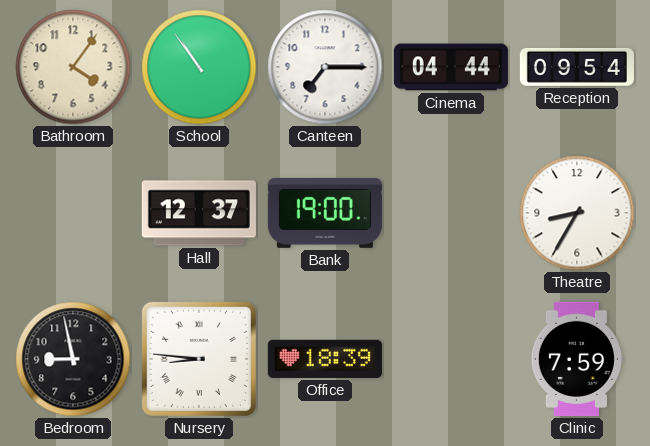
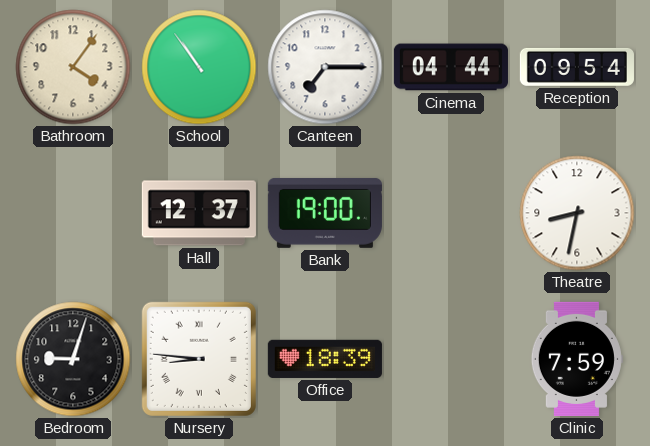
Theatre: 8:35 -> 8:32 (577, 213)
Bedroom: 8:58 -> 9:03 (73, 359)
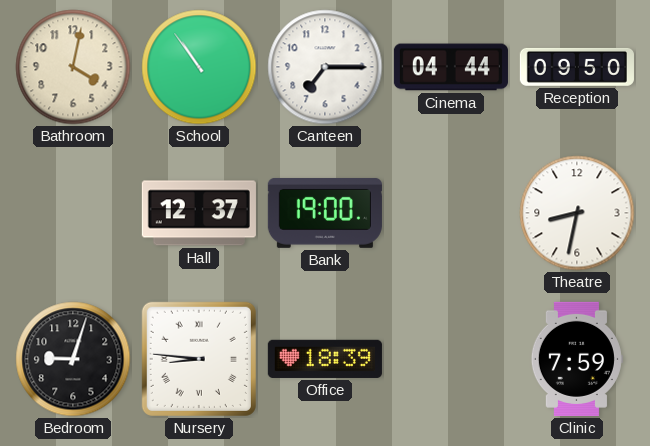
Bathroom: 4:06 -> 4:02 (73, 67)
Reception: 09:54 -> 09:50 (577, 67)
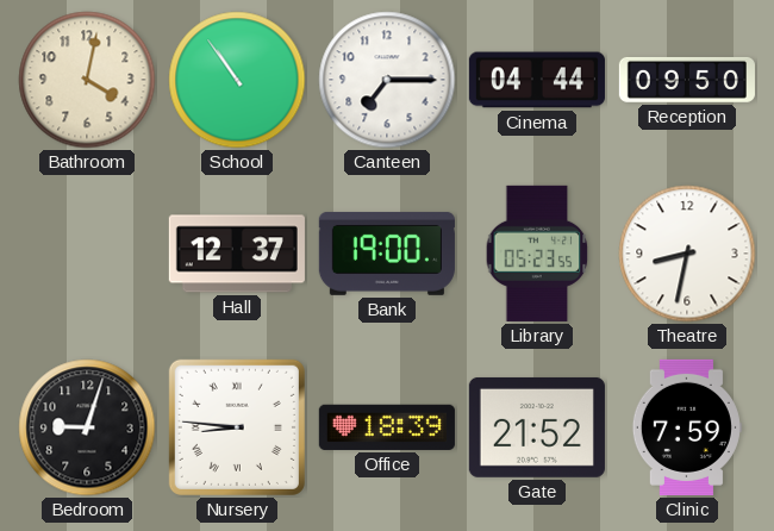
Library: none -> 05:23 (537, 254)
Gate: none -> 21:52 (537, 427)
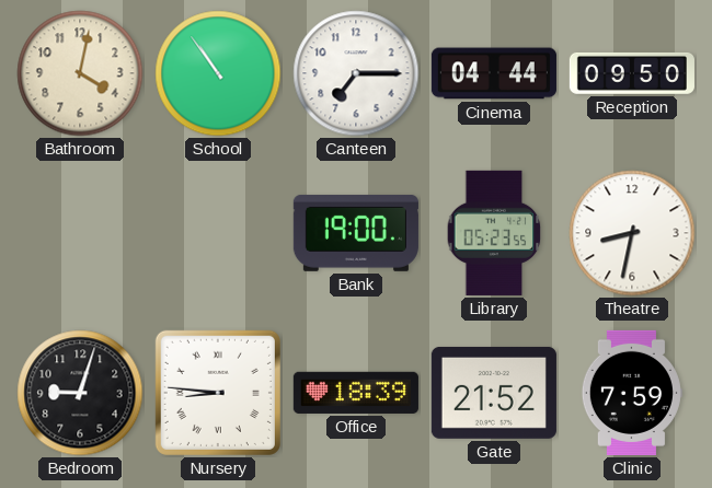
Hall: 12:37 -> none (237, 254)
